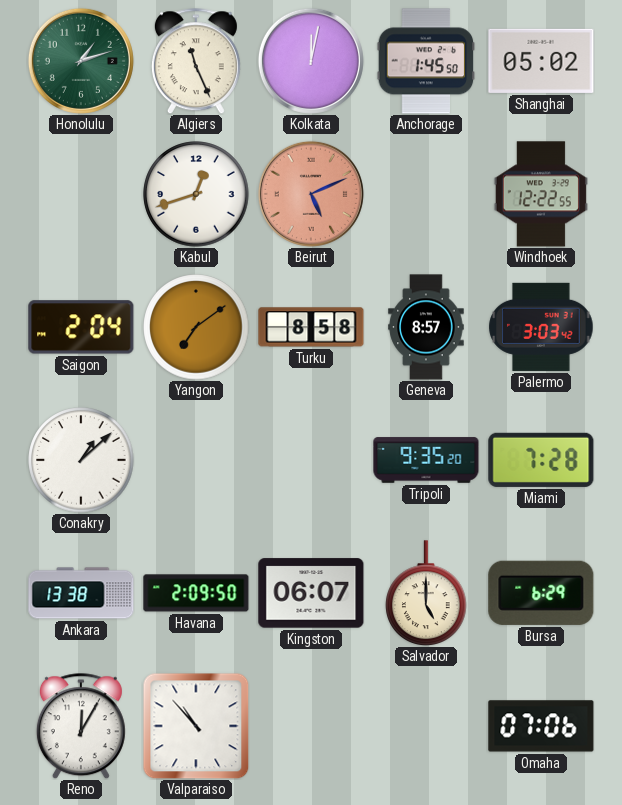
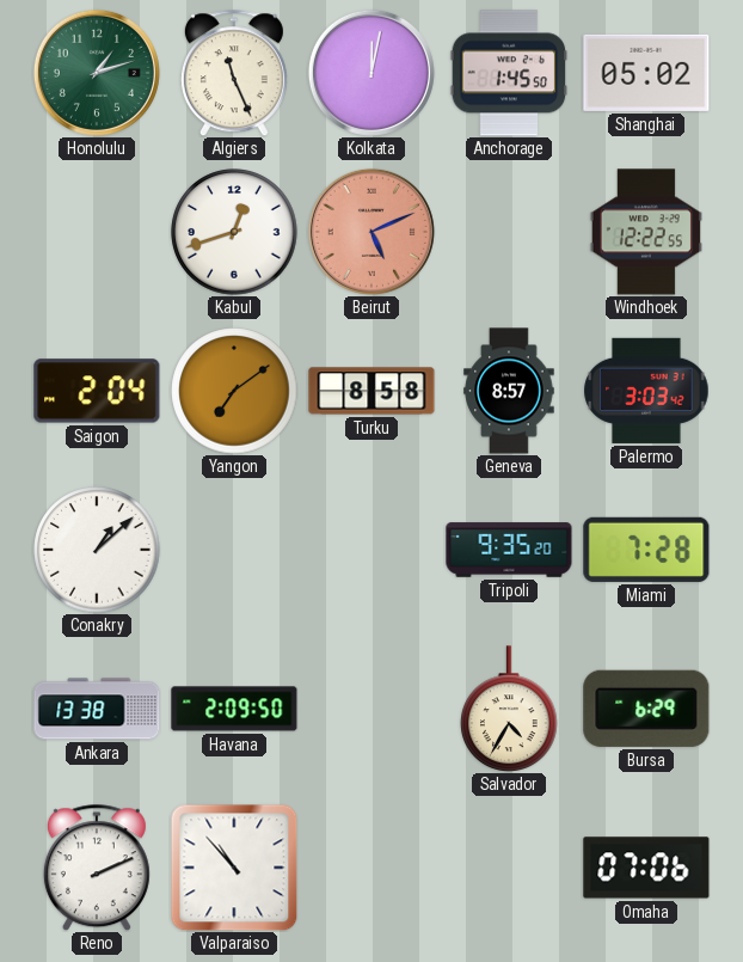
Kingston: 06:07 -> none (311, 593)
Salvador: 5:00 -> 4:35 (509, 709)
Reno: 12:05 -> 2:11 (97, 868)
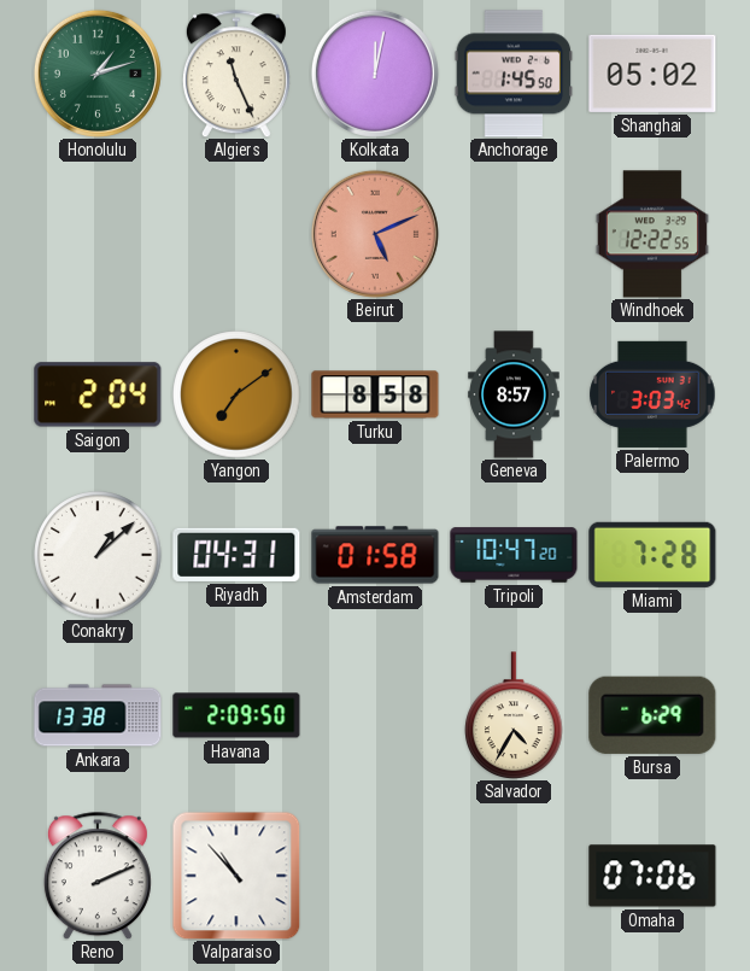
Kabul: 12:42 -> none (234, 232)
Riyadh: none -> 04:31 (236, 555)
Amsterdam: none -> 01:58 (375, 555)
Tripoli: 9:35 -> 10:47 (514, 555)
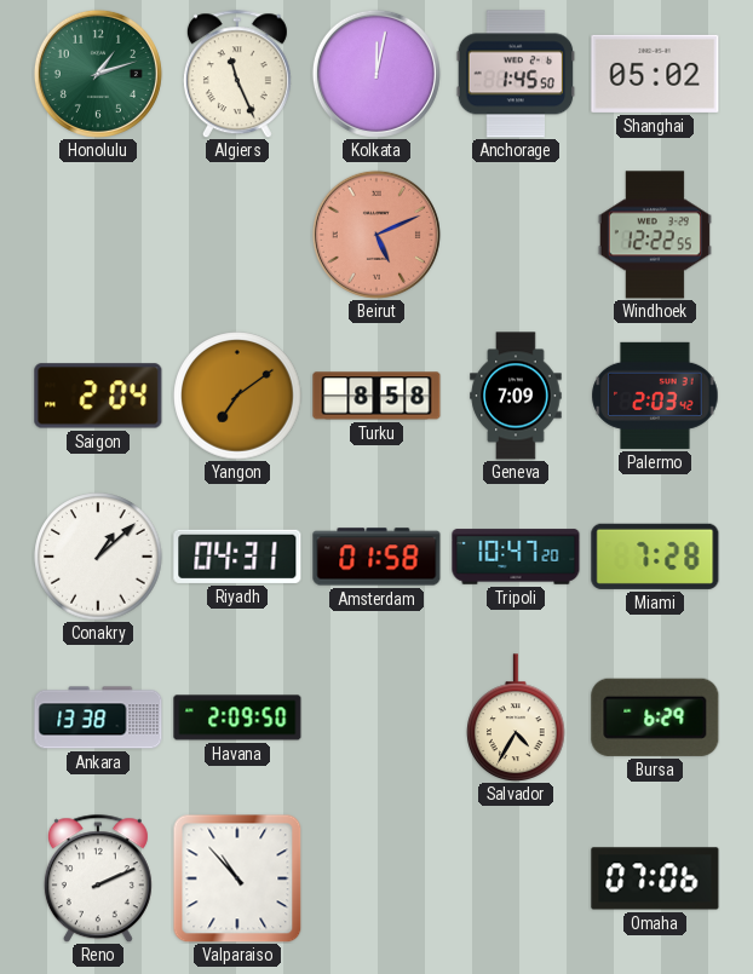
Geneva: 8:57 -> 7:09 (516, 396)
Palermo: 3:03 -> 2:03 (655, 396)
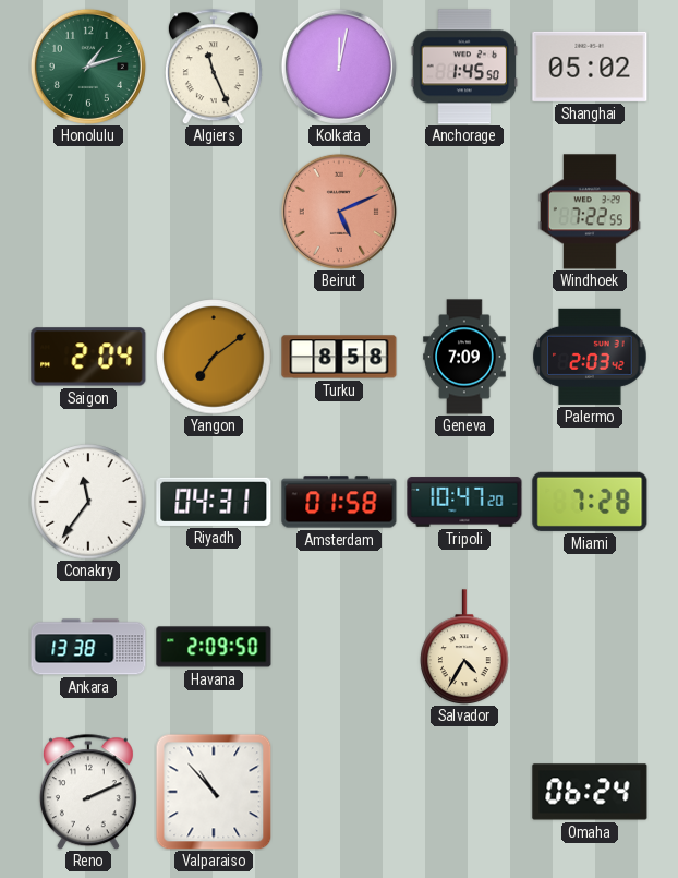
Windhoek: 12:22 -> 7:22 (590, 212)
Conakry: 1:08 -> 11:36 (88, 502)
Bursa: 6:29 -> none (655, 717)
Omaha: 07:06 -> 06:24 (590, 792)
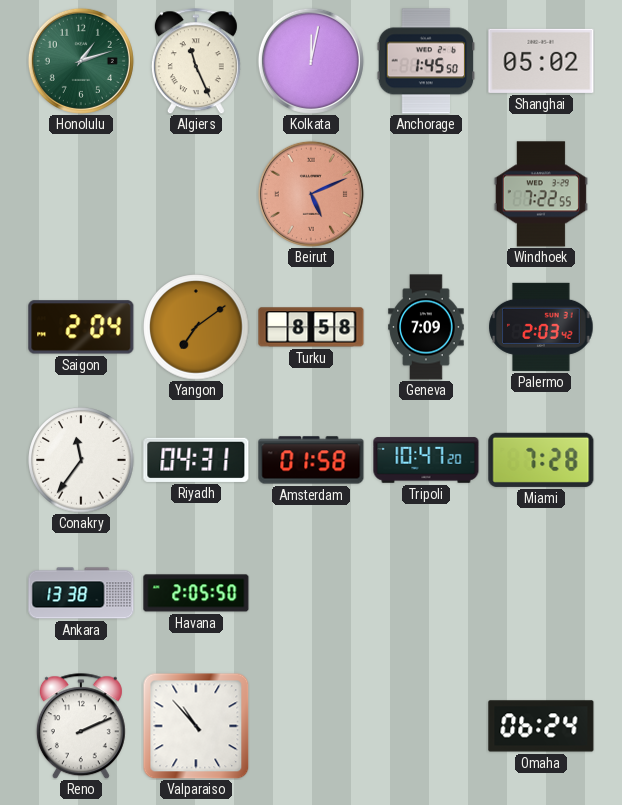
Havana: 2:09 -> 2:05 (196, 593)
Salvador: 4:35 -> none (464, 647)
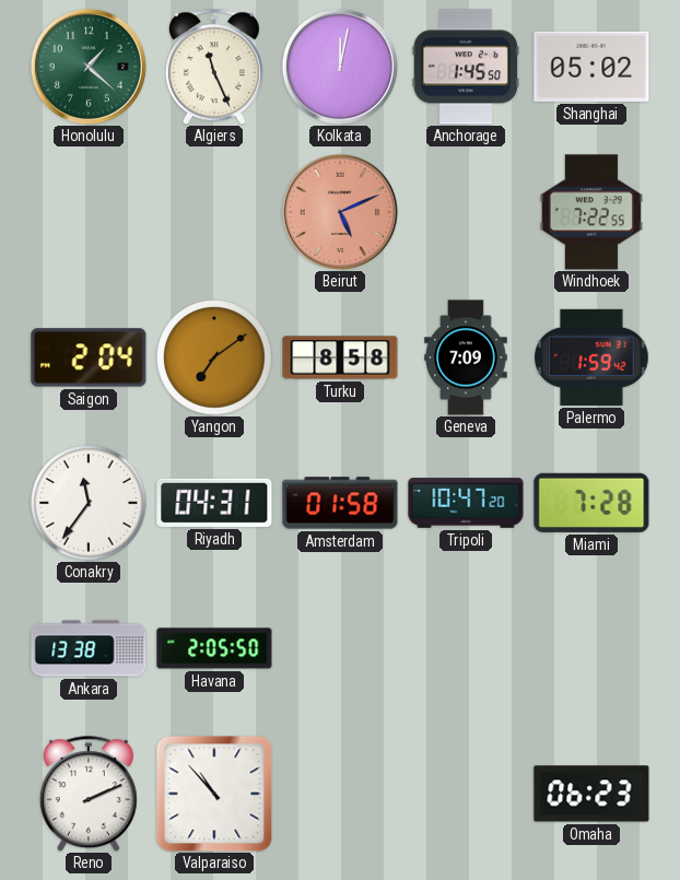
Honolulu: 1:12 -> 1:22 (89, 67)
Palermo: 2:03 -> 1:59 (591, 357)
Omaha: 06:24 -> 06:23 (591, 794)
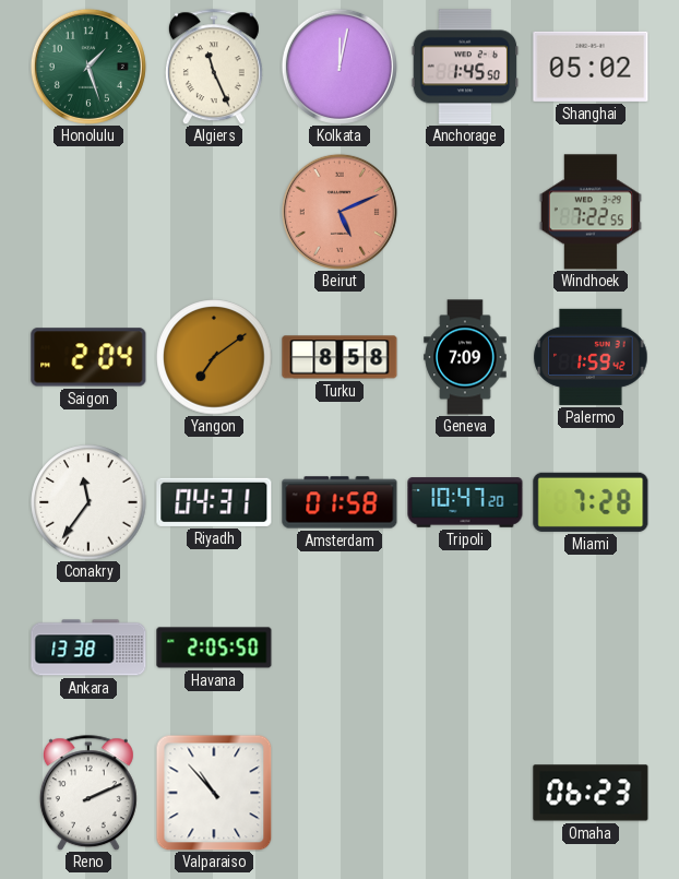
Honolulu: 1:22 -> 1:27 (88, 67)
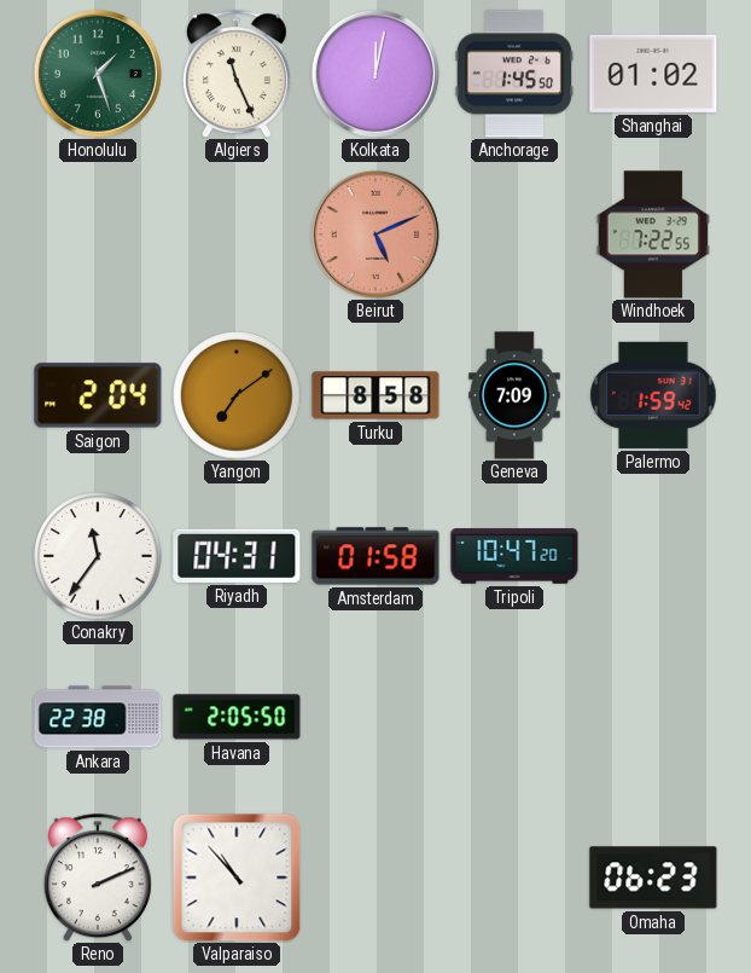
Shanghai: 05:02 -> 01:02 (653, 74)
Miami: 7:28 -> none (591, 502)
Ankara: 13:38 -> 22:38 (98, 717)
